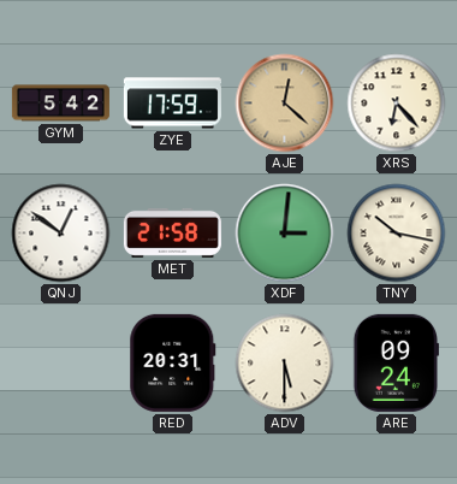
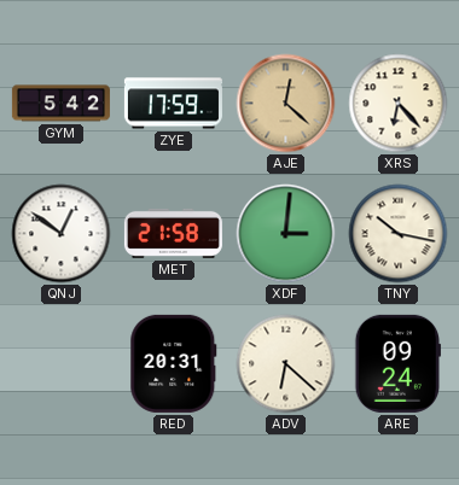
ADV: 5:30 -> 6:22 (286, 364)
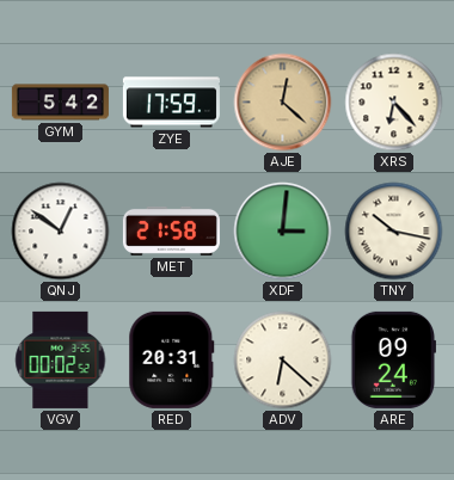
VGV: none -> 00:02 (61, 359)
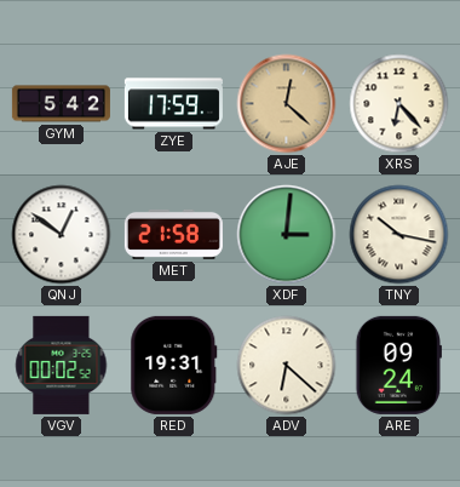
RED: 20:31 -> 19:31 (174, 365)
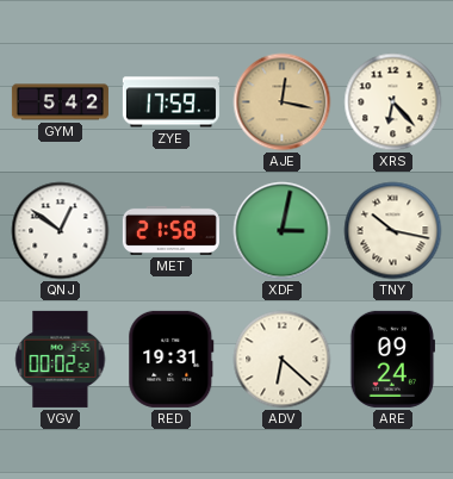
AJE: 12:22 -> 12:17 (283, 102)
XDF: 3:01 -> 3:02 (283, 231)
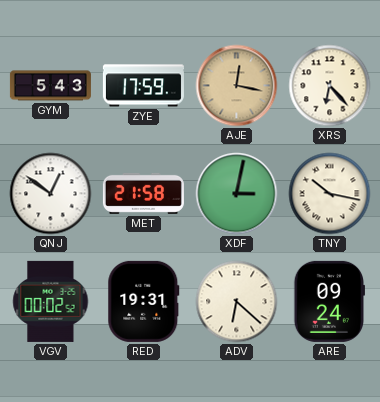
GYM: 5:42 -> 5:43 (50, 86)
